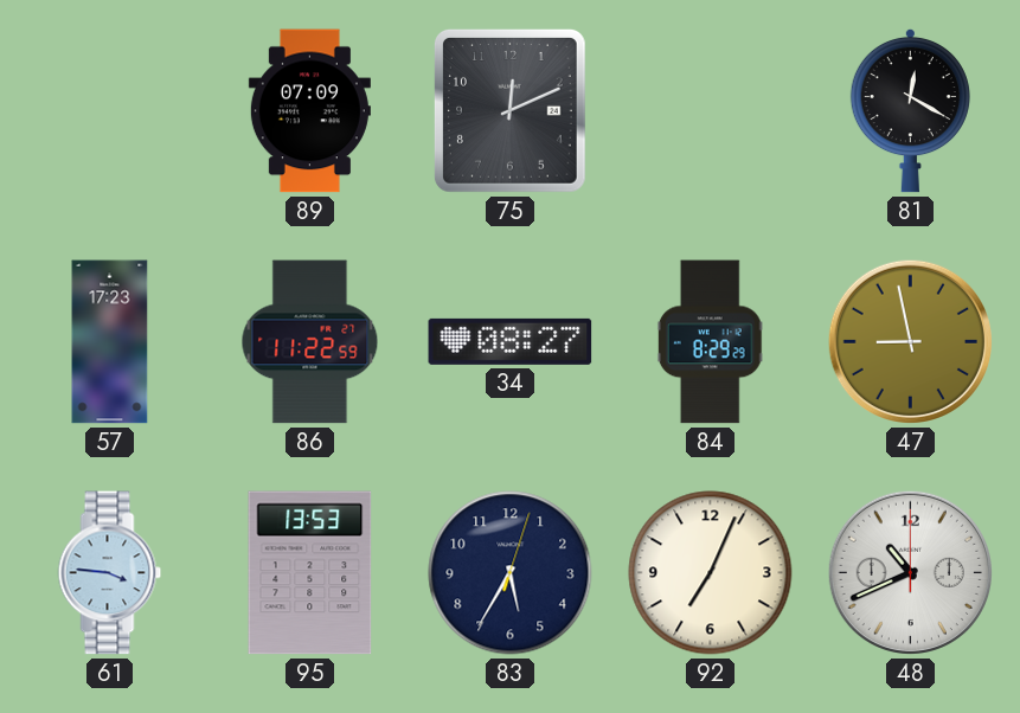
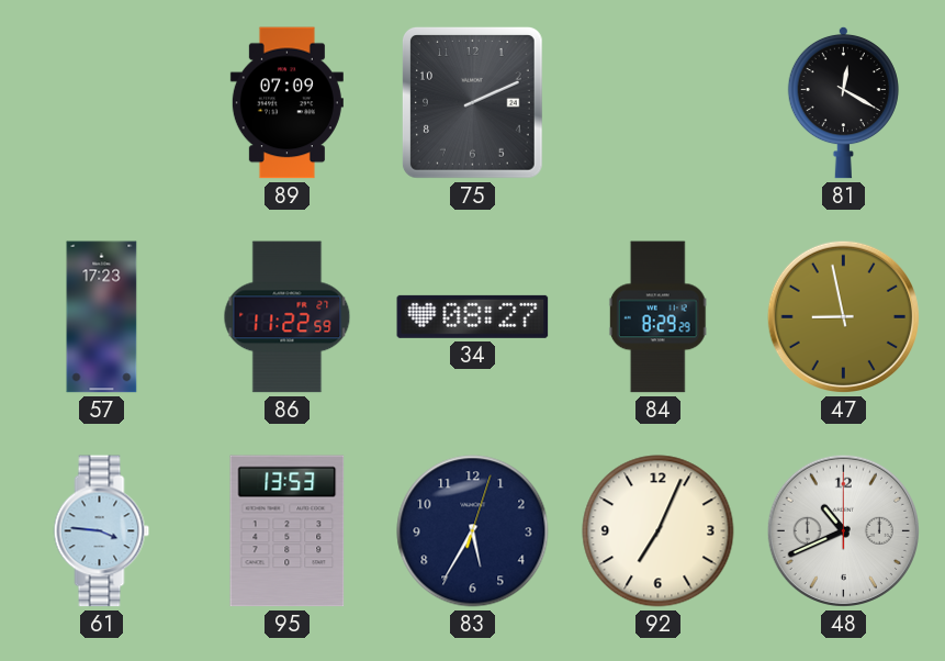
75: 12:11 -> 2:11 (472, 102)
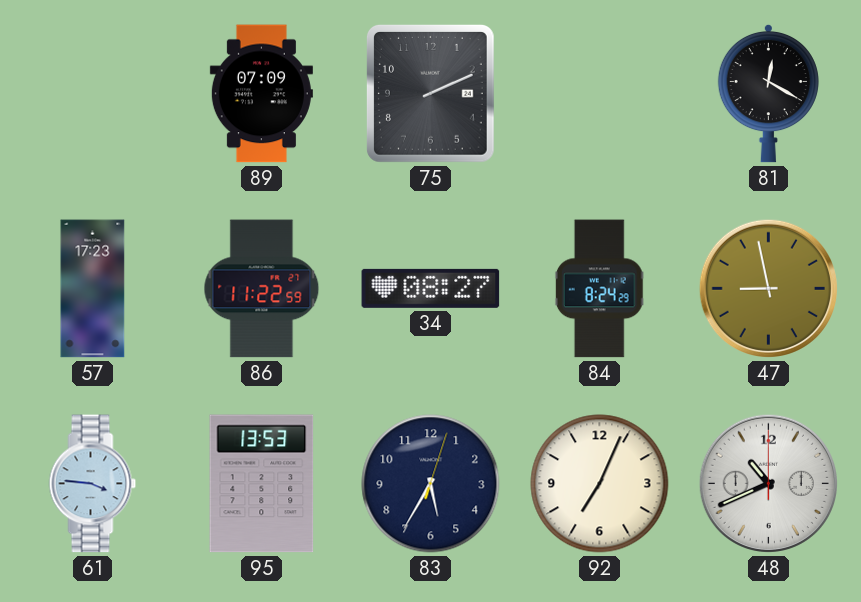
84: 8:29 -> 8:24 (599, 289)
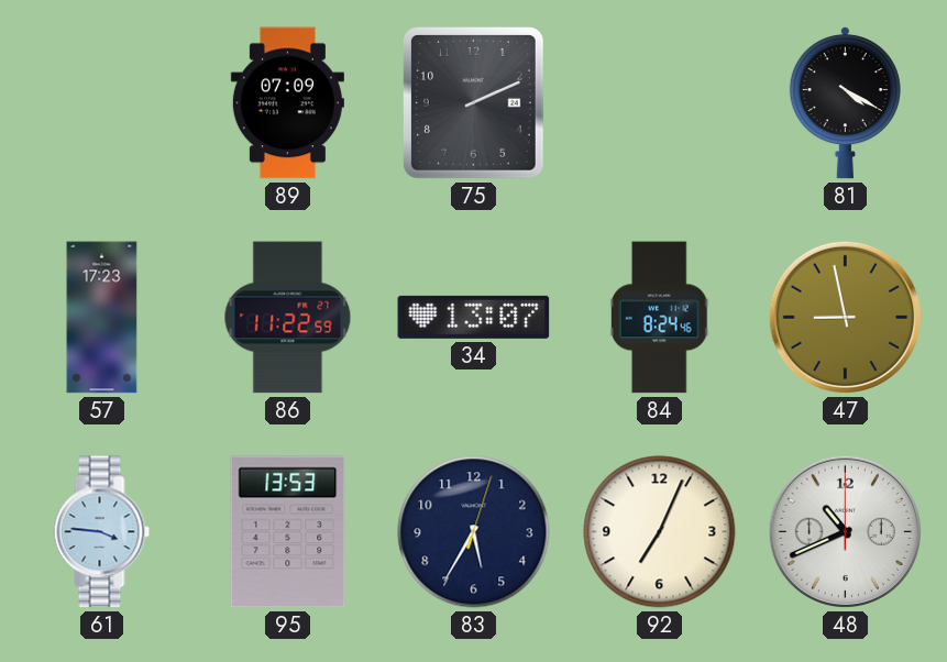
81: 12:20 -> 4:20 (845, 102)
34: 08:27 -> 13:07 (474, 317)
84: 8:24:29 -> 8:24:46 (659, 318)
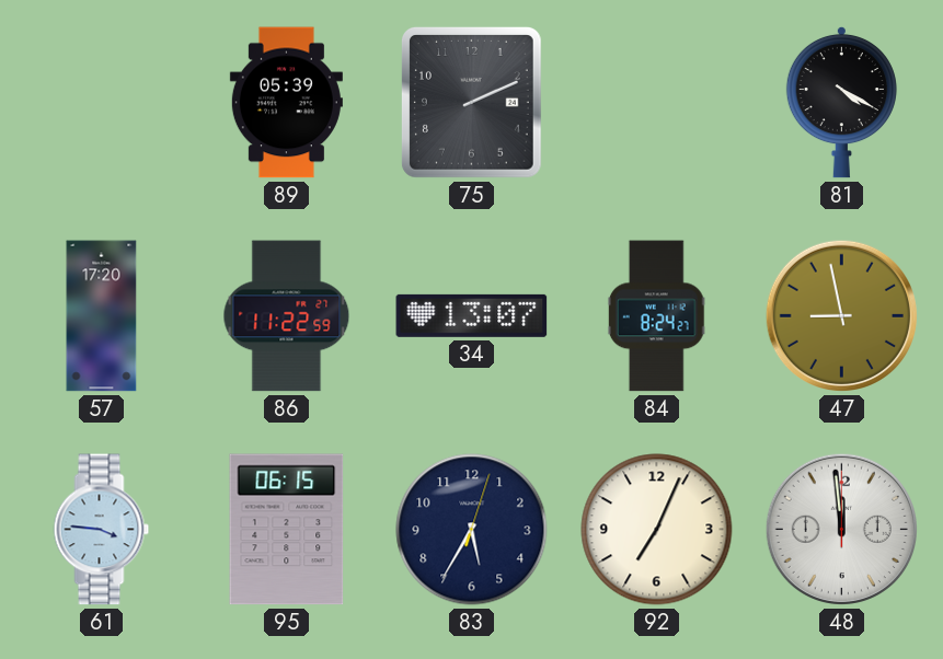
89: 07:09 -> 05:39 (286, 103)
57: 17:23 -> 17:20 (102, 316)
84: 8:24:46 -> 8:24:27 (656, 316)
95: 13:53 -> 06:15 (287, 530)
48: 10:41 -> 11:59 (841, 529)
